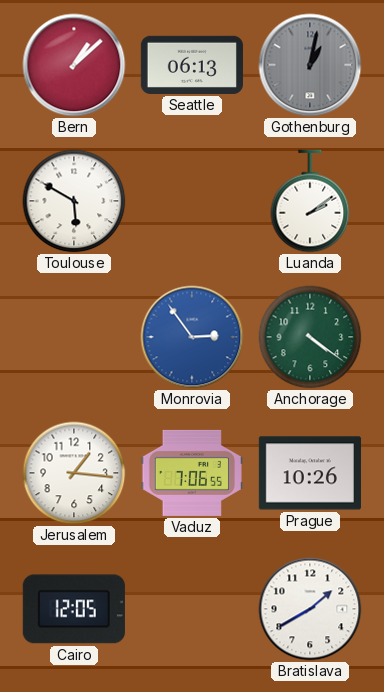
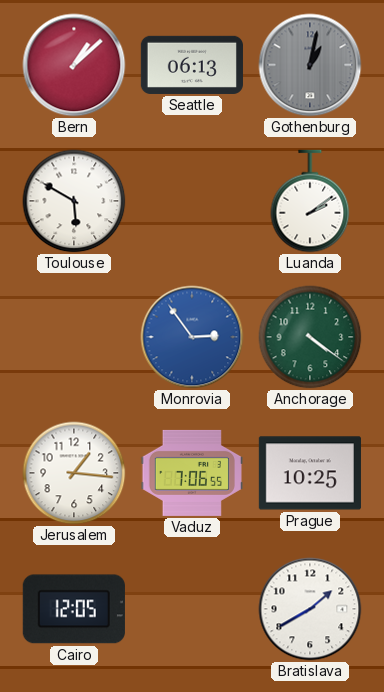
Prague: 10:26 -> 10:25 (310, 473)
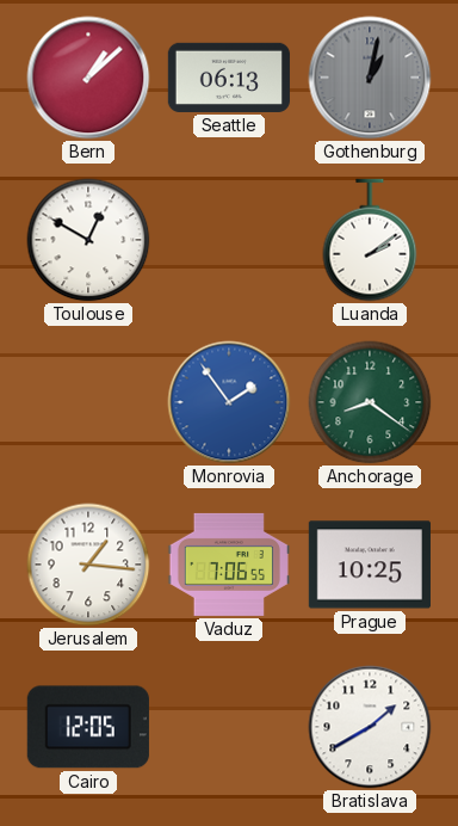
Toulouse: 5:50 -> 12:50 (88, 240)
Monrovia: 2:54 -> 1:54 (229, 402)
Anchorage: 4:21 -> 8:21 (370, 402)
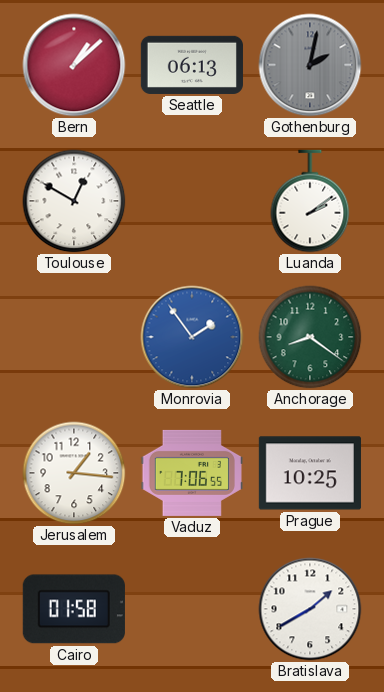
Gothenburg: 1:02 -> 2:02 (310, 65)
Cairo: 12:05 -> 01:58 (74, 609)
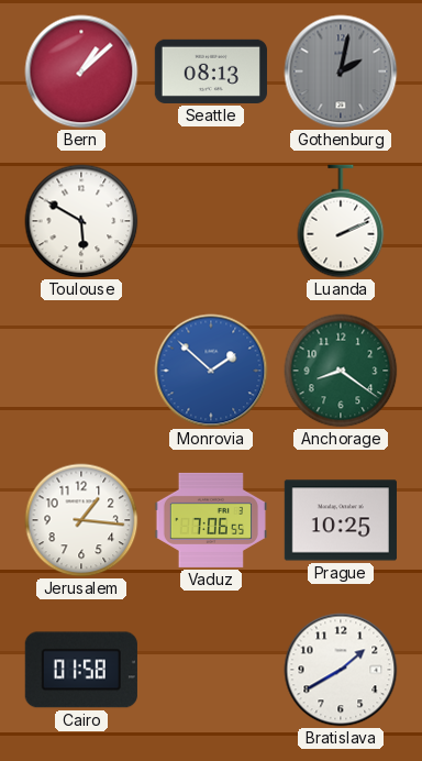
Seattle: 06:13 -> 08:13 (211, 71)
Toulouse: 12:50 -> 5:50 (81, 221)
Luanda: 2:09 -> 2:11 (341, 221)
Monrovia: 1:54 -> 1:52 (211, 371)
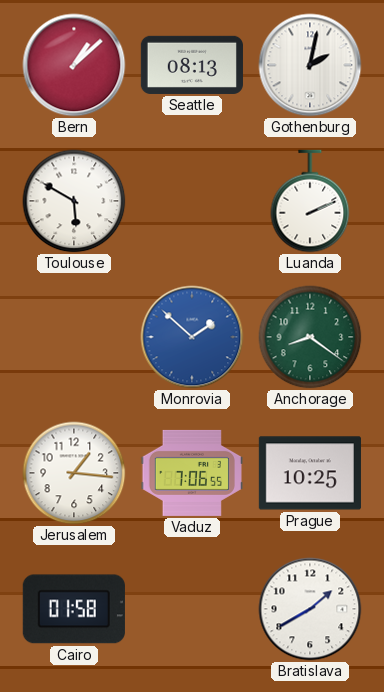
Gothenburg dial: grey -> white (310, 65)
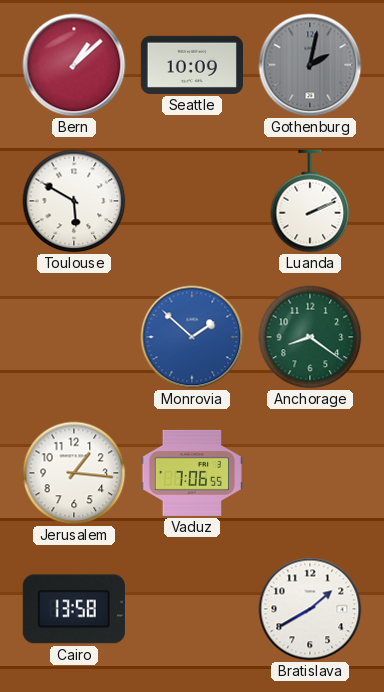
Seattle: 08:13 -> 10:09 (192, 65)
Gothenburg dial: white -> grey (310, 65)
Prague: 10:25 -> none (310, 473)
Cairo: 01:58 -> 13:58 (74, 609)
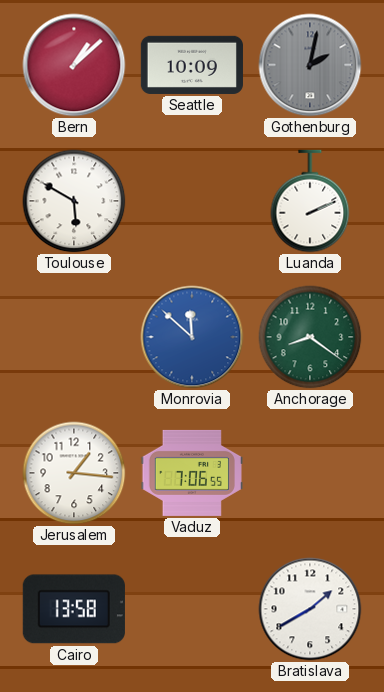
Monrovia: 1:52 -> 11:52 (192, 337)
